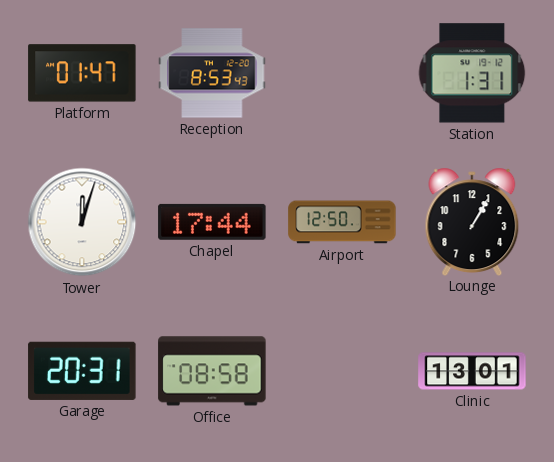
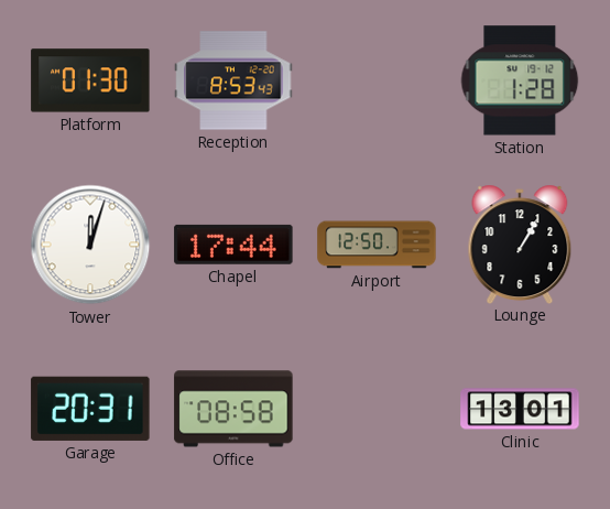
Platform: 01:47 -> 01:30 (90, 80)
Station: 1:31 -> 1:28 (520, 80)
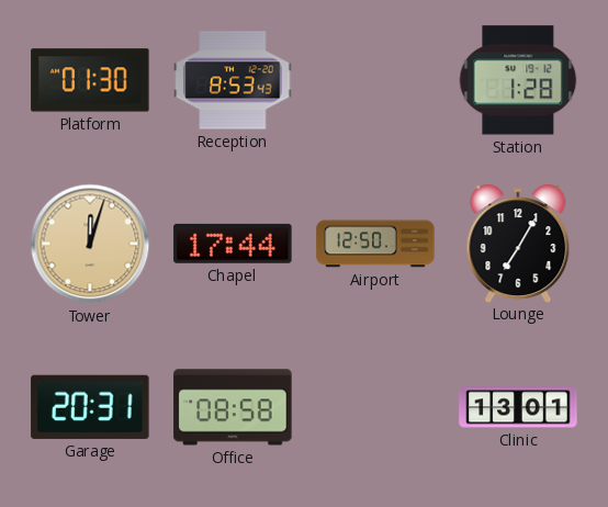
Tower dial: white -> champagne (90, 244)
Lounge: 1:05 -> 7:05 (518, 243)
